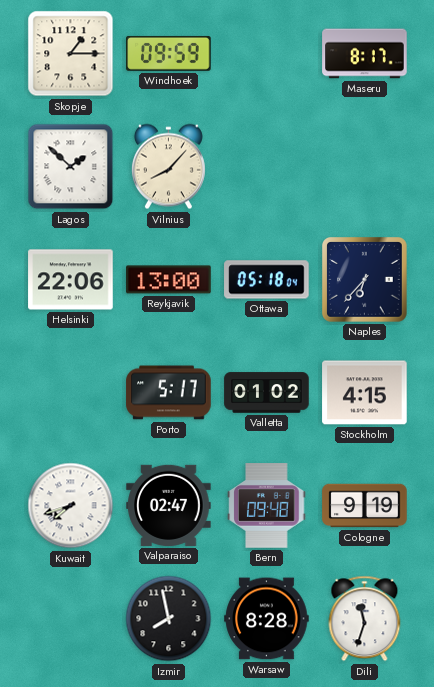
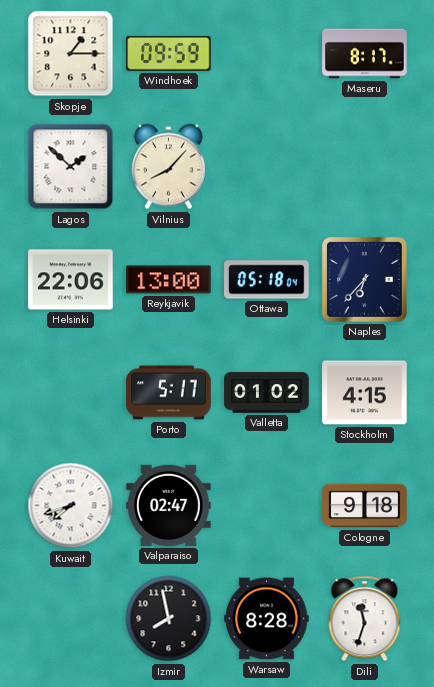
Bern: 09:48 -> none (267, 506)
Cologne: 9:19 -> 9:18 (365, 506)
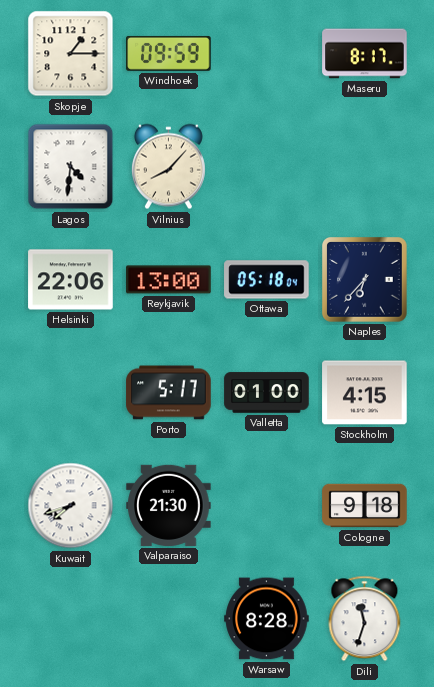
Lagos: 1:52 -> 4:31 (71, 167)
Valletta: 01:02 -> 01:00 (267, 393)
Valparaiso: 02:47 -> 21:30 (169, 505)
Izmir: 7:58 -> none (169, 619)
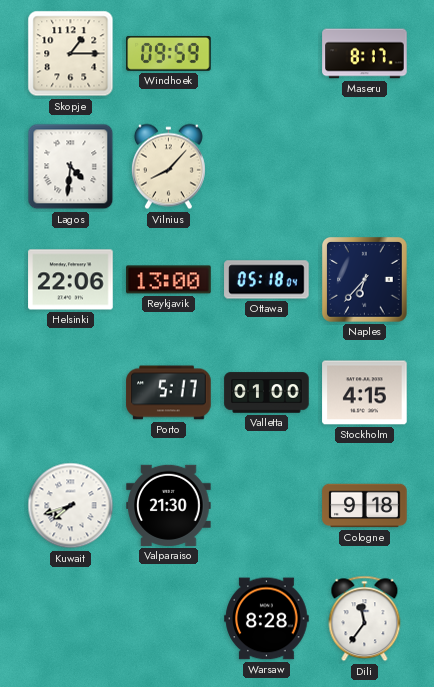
Dili: 11:33 -> 11:36 (365, 619)
